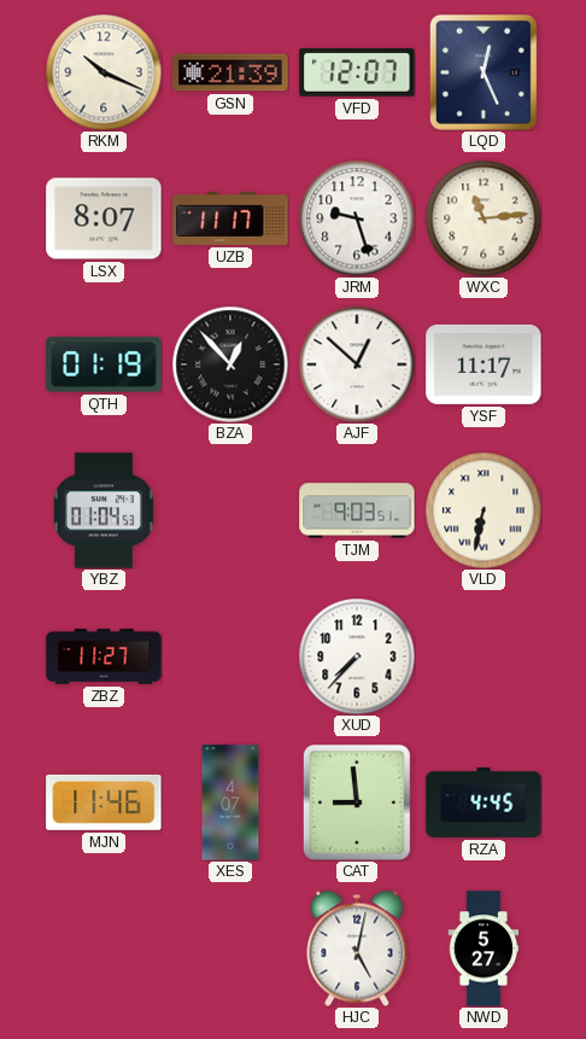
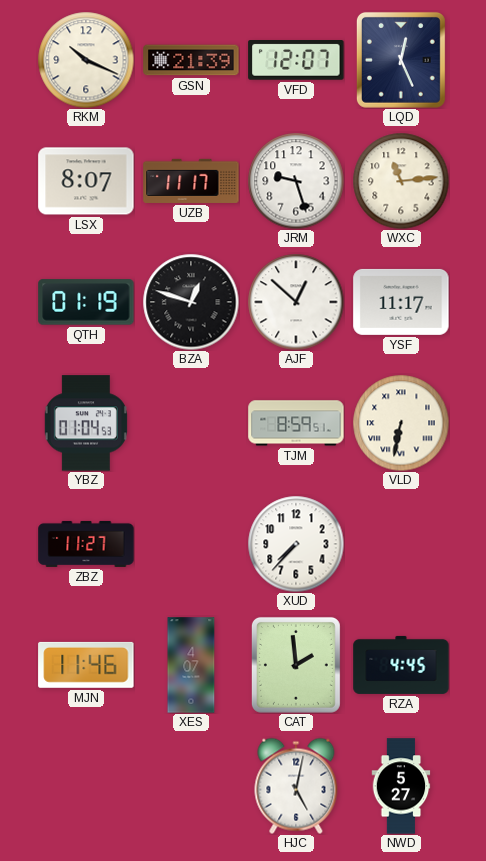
BZA: 12:53 -> 12:48 (191, 302)
TJM: 9:03 -> 8:59 (296, 423)
CAT: 8:59 -> 1:59 (296, 665)
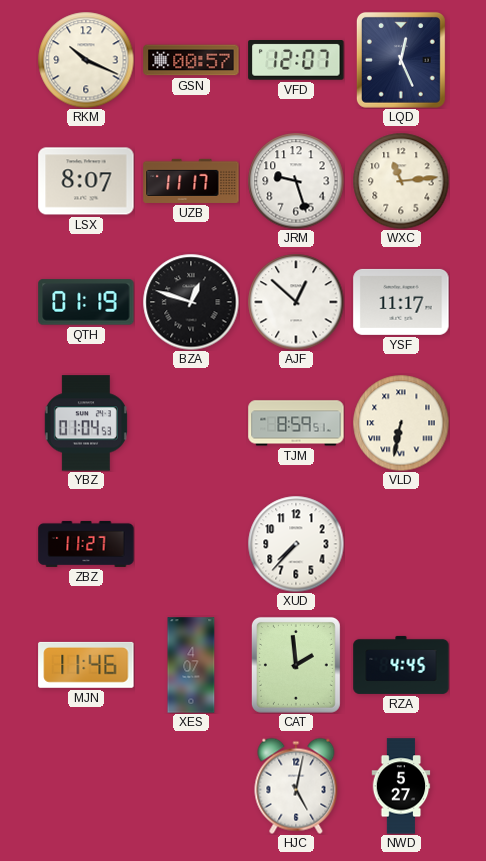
GSN: 21:39 -> 00:57 (191, 60)
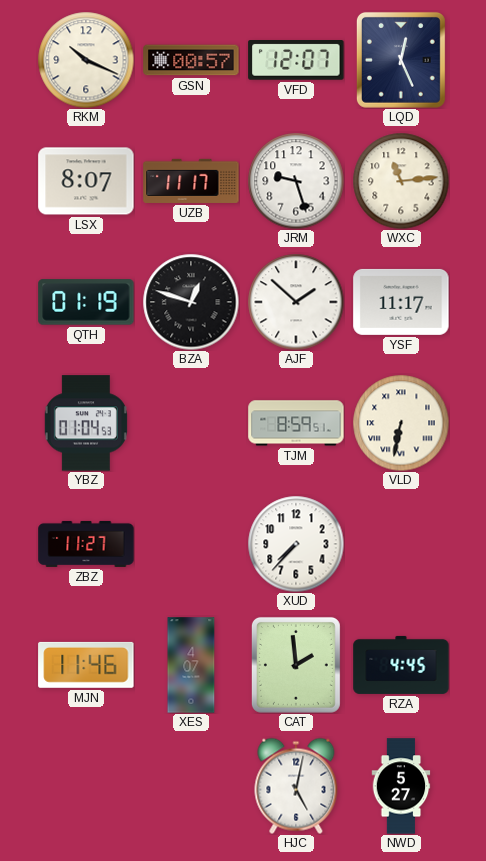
AJF: 12:52 -> 1:52 (296, 302)
